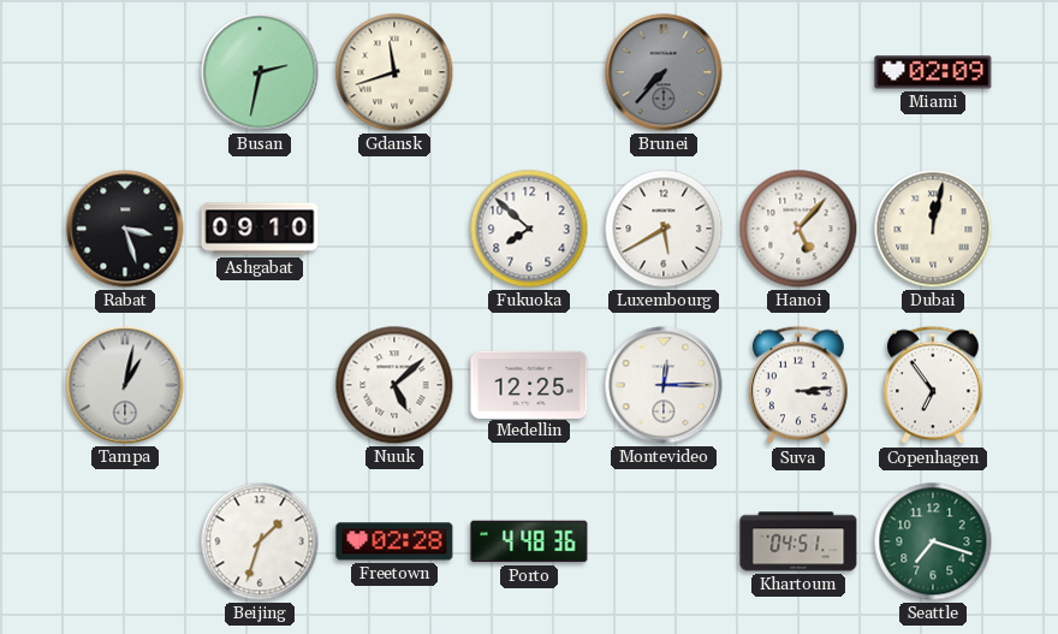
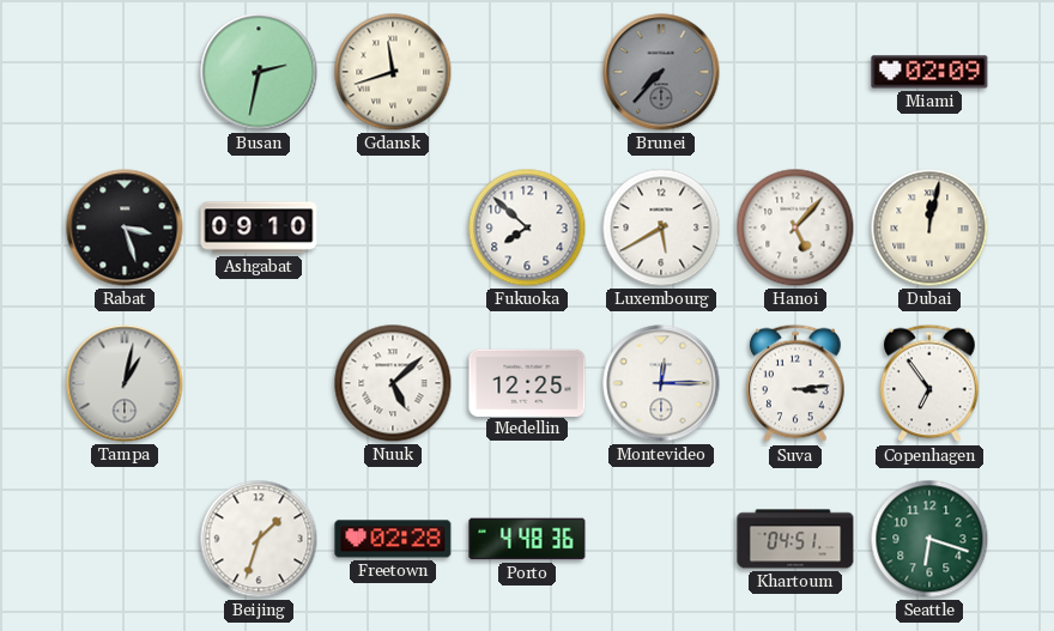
Seattle: 7:18 -> 6:18 (929, 539)
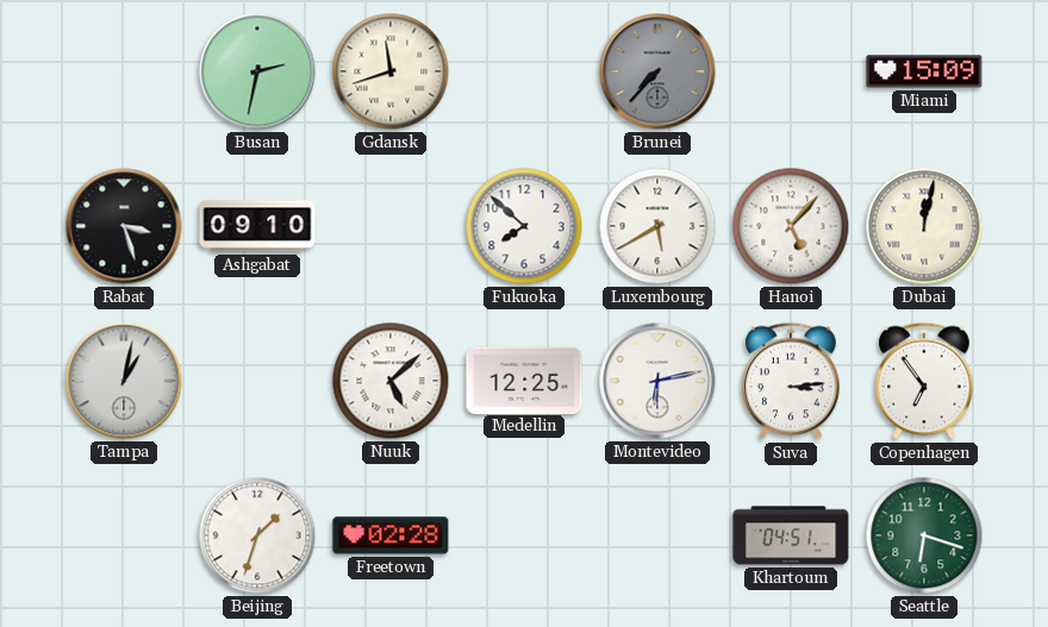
Miami: 02:09 -> 15:09 (924, 71)
Montevideo: 12:15 -> 6:13 (657, 381)
Porto: 4:48 -> none (527, 539)
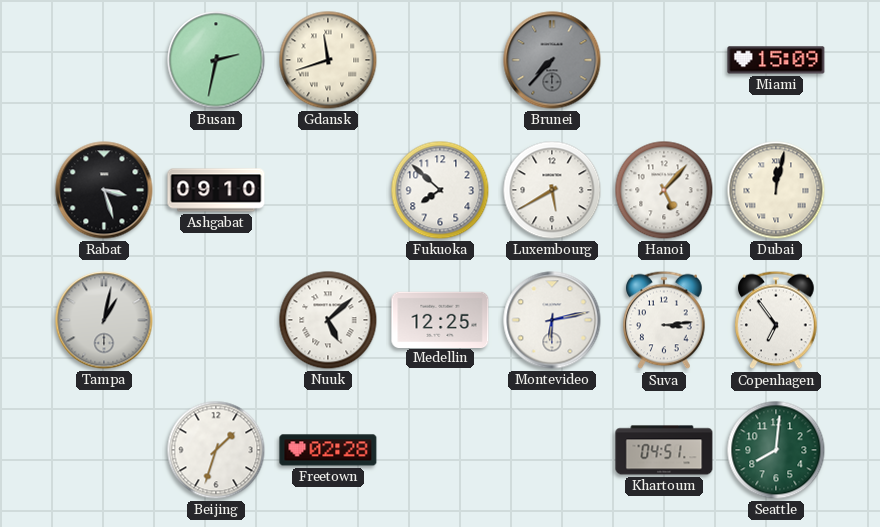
Seattle: 6:18 -> 8:01 (776, 450)
